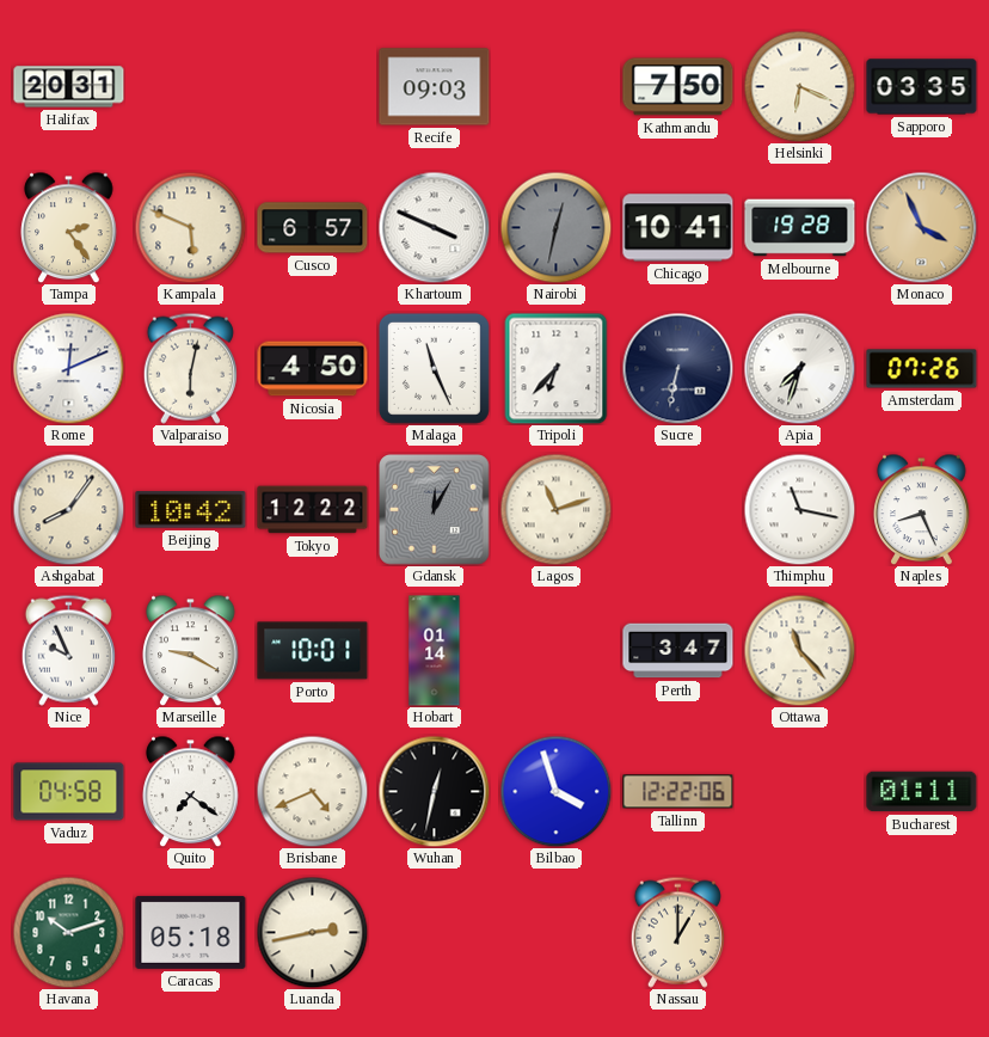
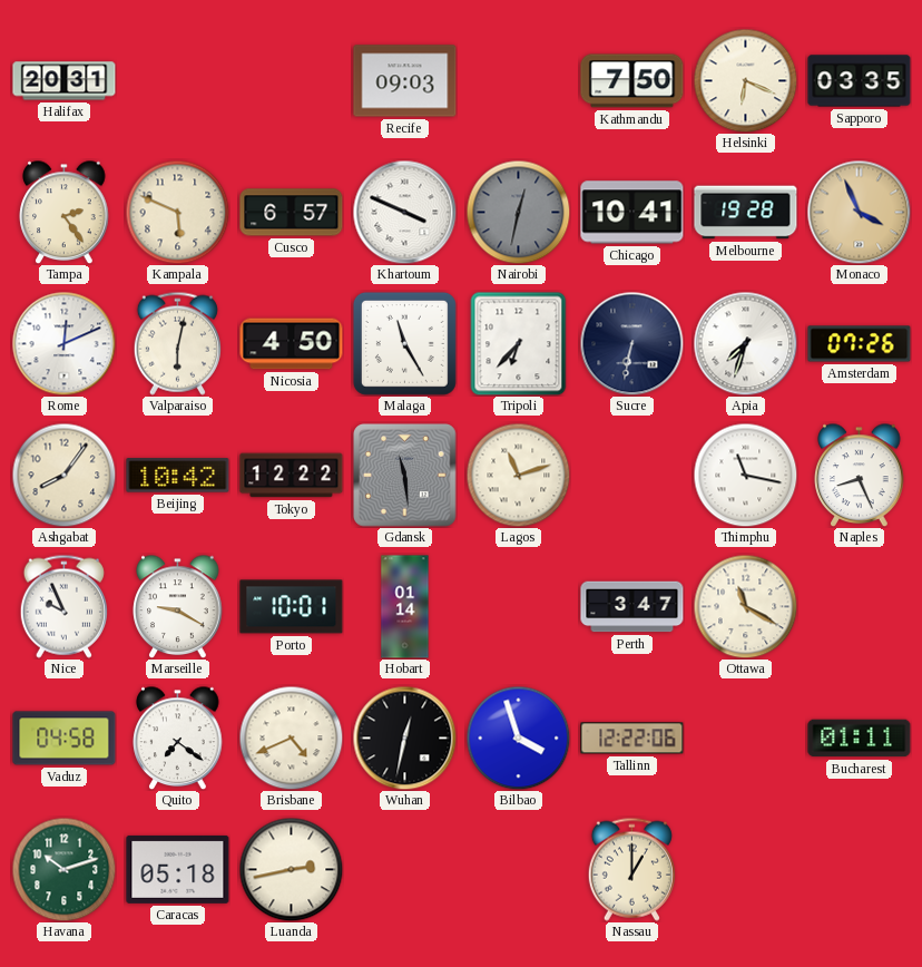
Malaga: 11:26 -> 11:25 (404, 343)
Gdansk: 12:05 -> 11:29 (405, 476)
Ottawa: 11:23 -> 11:20 (745, 606)
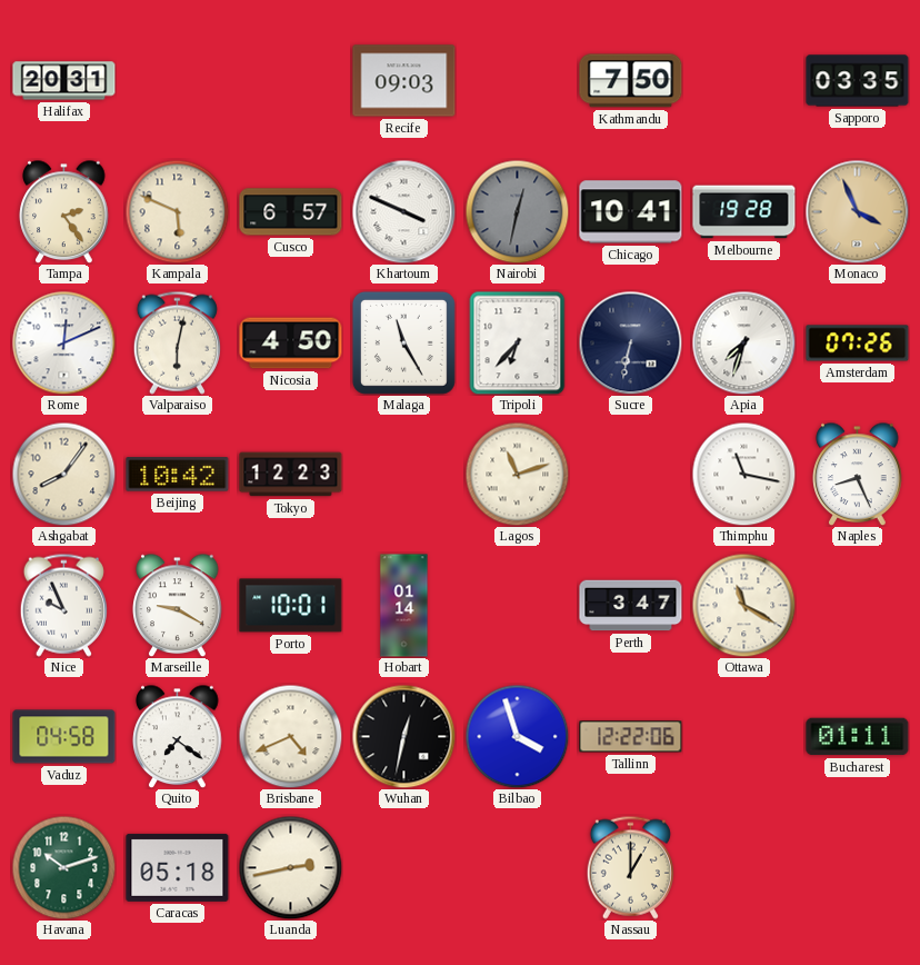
Helsinki: 6:19 -> none (745, 80)
Tokyo: 12:22 -> 12:23 (291, 475)
Gdansk: 11:29 -> none (405, 476)
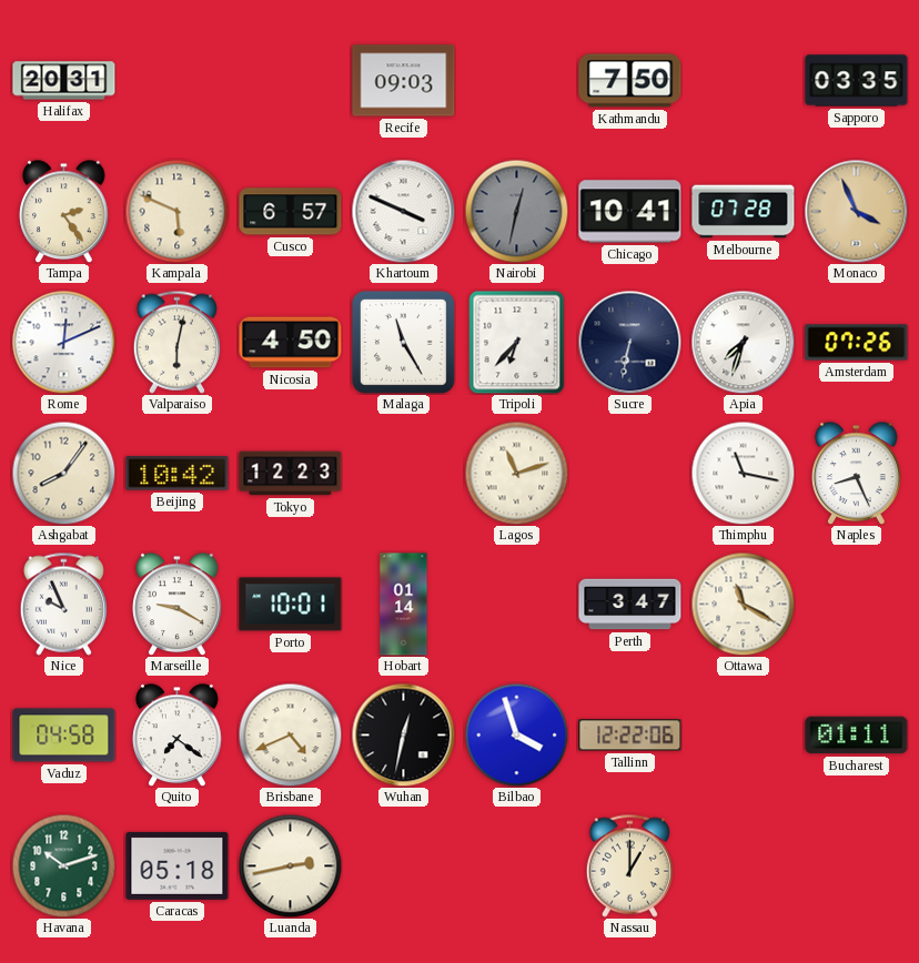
Melbourne: 19:28 -> 07:28 (744, 212)
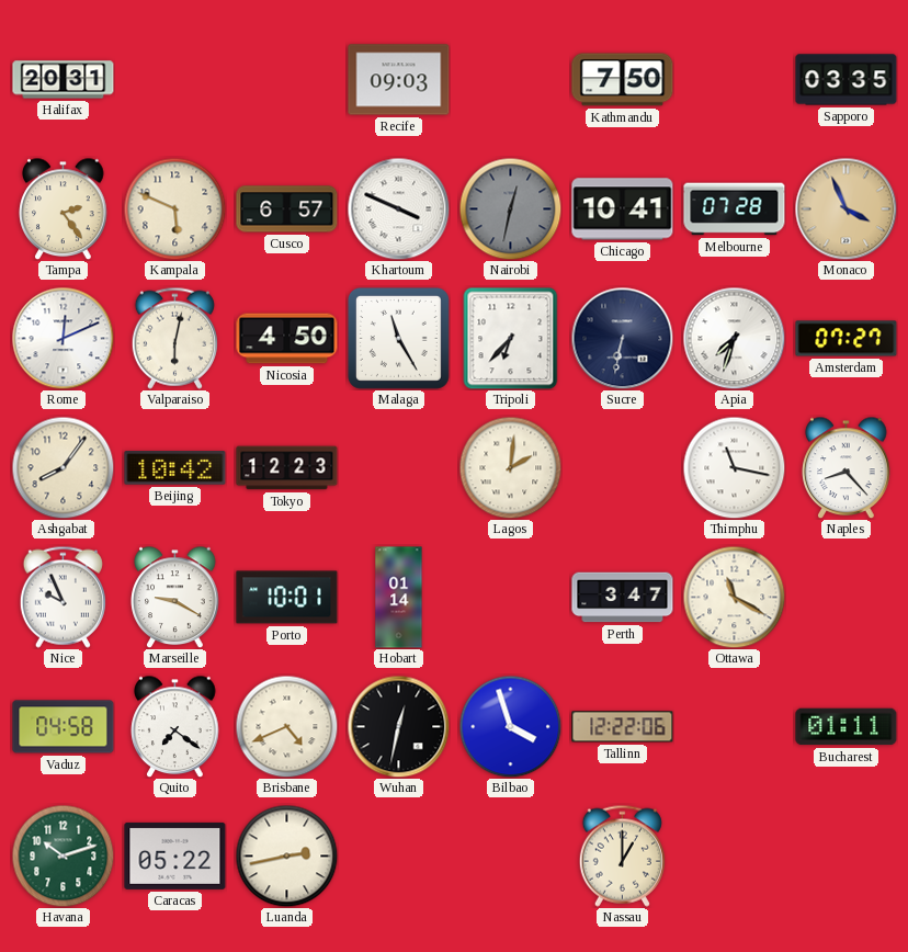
Amsterdam: 07:26 -> 07:27 (847, 339)
Lagos: 11:12 -> 2:01 (510, 467)
Naples: 8:26 -> 8:23 (847, 467)
Caracas: 05:18 -> 05:22 (175, 855)
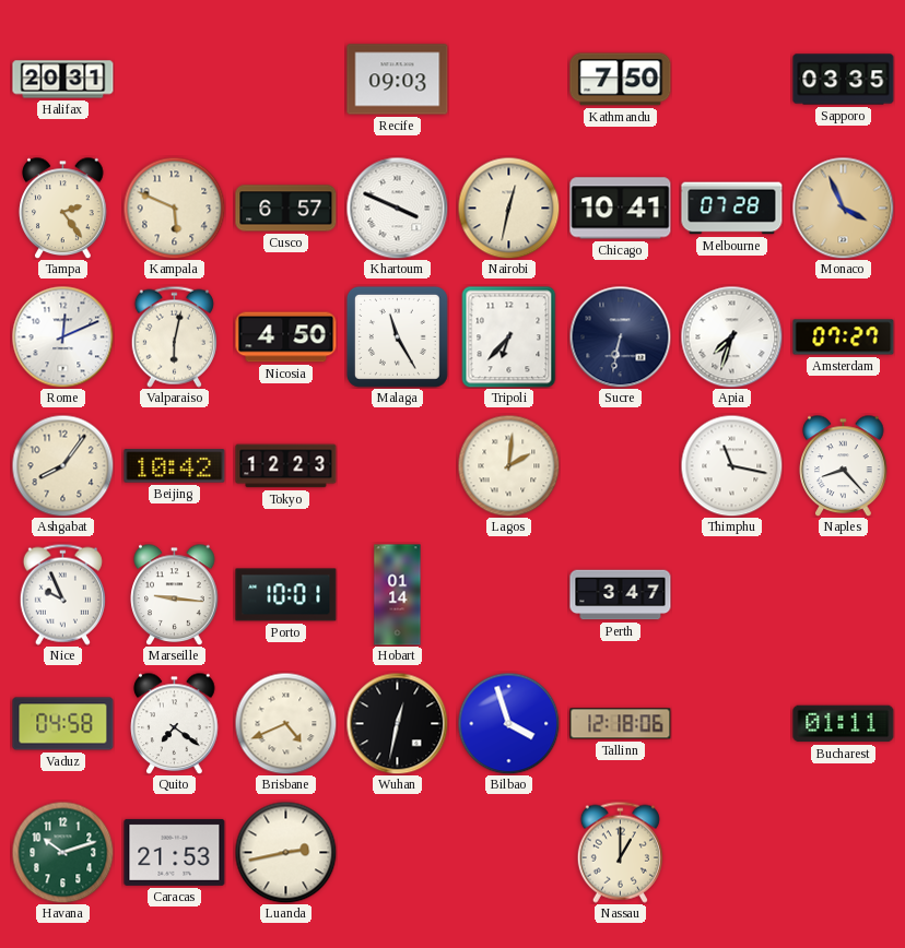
Nairobi dial: grey -> cream (508, 208)
Marseille: 9:20 -> 9:16 (175, 594)
Ottawa: 11:20 -> none (734, 597)
Tallinn: 12:22 -> 12:18 (621, 724)
Caracas: 05:22 -> 21:53 (175, 852)
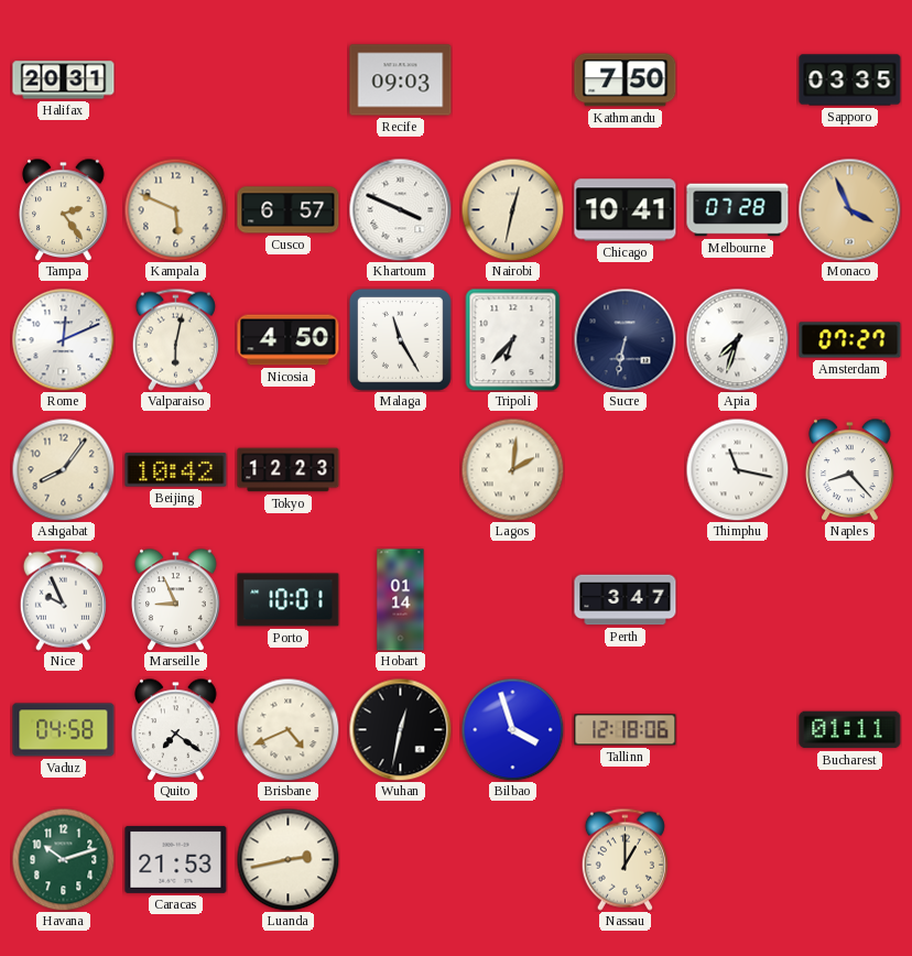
Marseille: 9:16 -> 8:56 (176, 599)
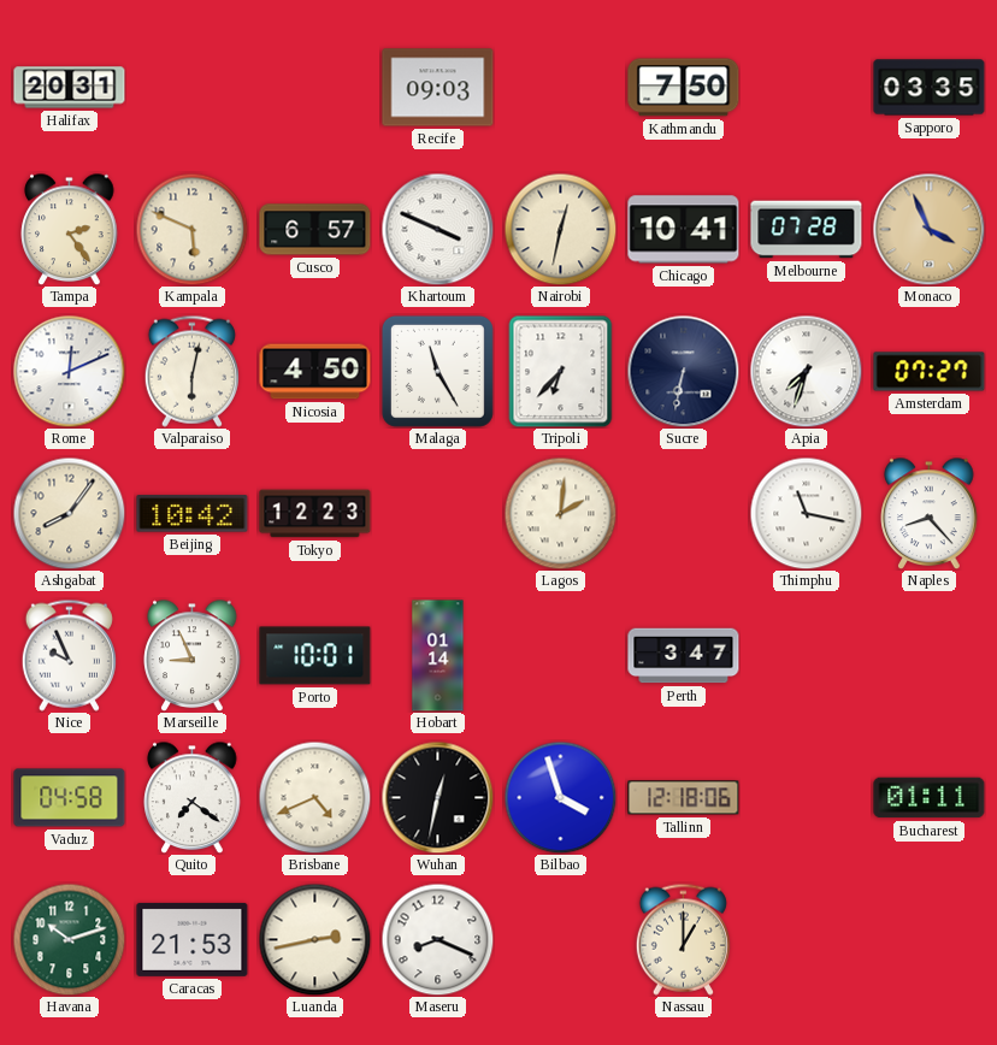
Maseru: none -> 8:19 (437, 939)
